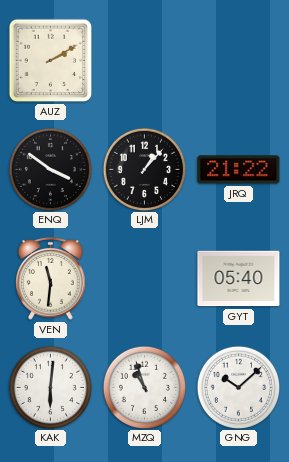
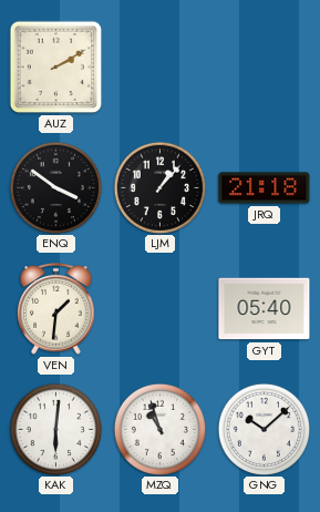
JRQ: 21:22 -> 21:18 (265, 188)
VEN: 11:31 -> 1:31 (56, 309)
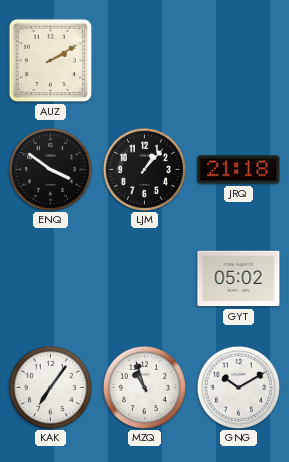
VEN: 1:31 -> none (56, 309)
GYT: 05:40 -> 05:02 (239, 279)
KAK: 6:01 -> 7:06 (50, 387)
GNG: 10:08 -> 10:10 (238, 387)
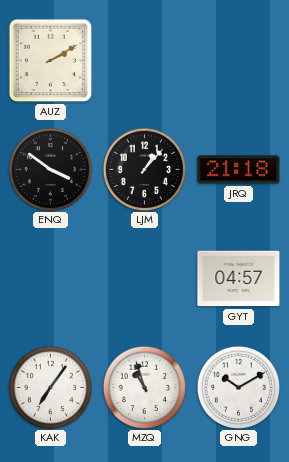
GYT: 05:02 -> 04:57 (239, 279)
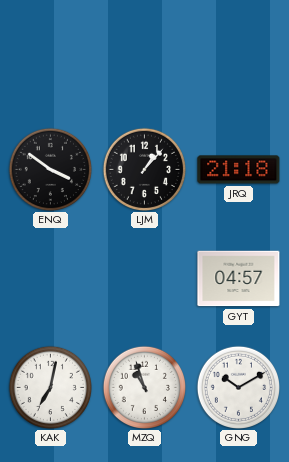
AUZ: 2:10 -> none (51, 61)
KAK: 7:06 -> 7:02 (50, 387)
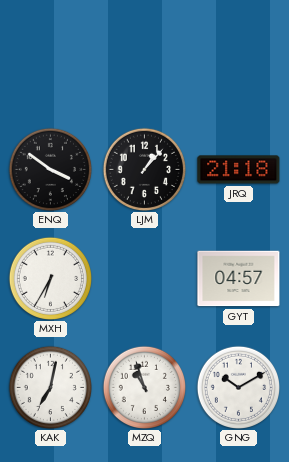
MXH: none -> 6:35 (50, 278)
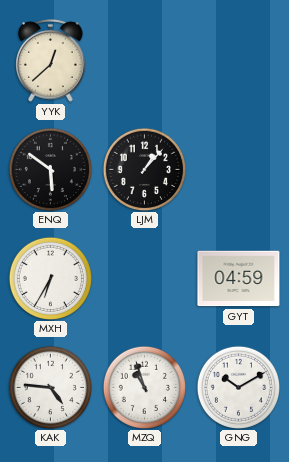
YYK: none -> 12:38 (51, 61)
ENQ: 3:51 -> 5:51 (50, 169)
JRQ: 21:18 -> none (239, 170)
GYT: 04:57 -> 04:59 (239, 279)
KAK: 7:02 -> 4:46 (50, 387)
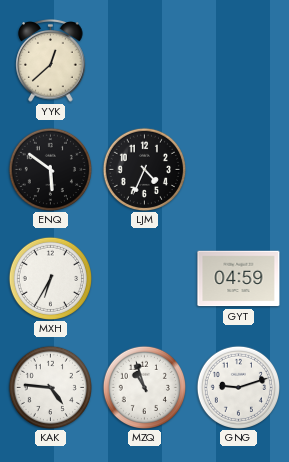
LJM: 1:07 -> 4:34 (144, 169)
GNG: 10:10 -> 9:12 (238, 387)
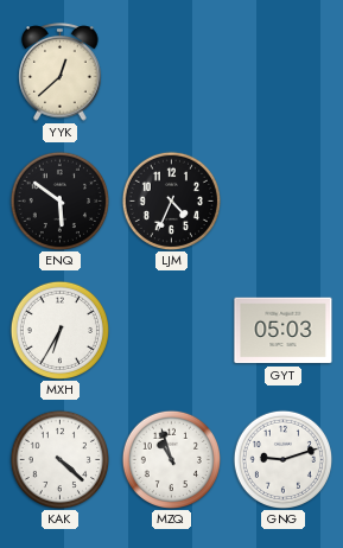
GYT: 04:59 -> 05:03 (284, 331)
KAK: 4:46 -> 4:22 (59, 459)
